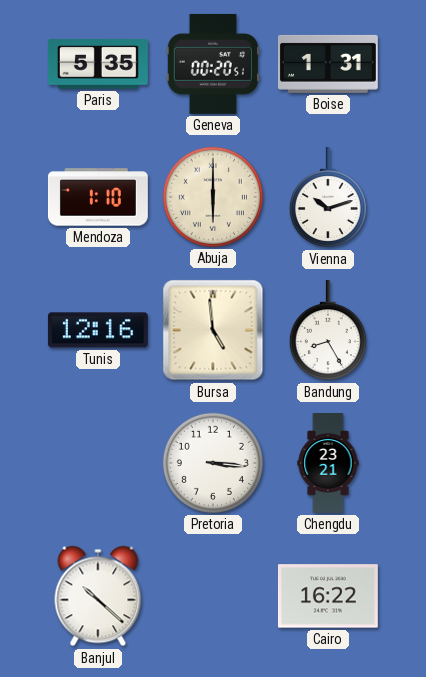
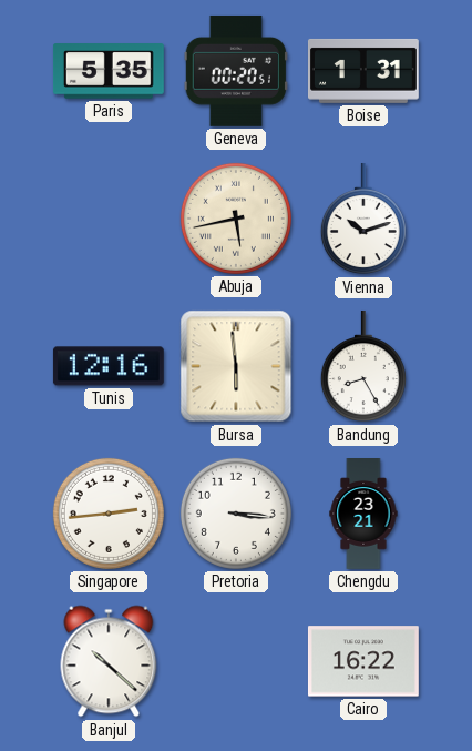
Mendoza: 1:10 -> none (98, 197)
Abuja: 6:00 -> 5:43 (236, 219)
Bursa: 4:59 -> 5:59 (236, 366)
Singapore: none -> 2:44 (109, 514)
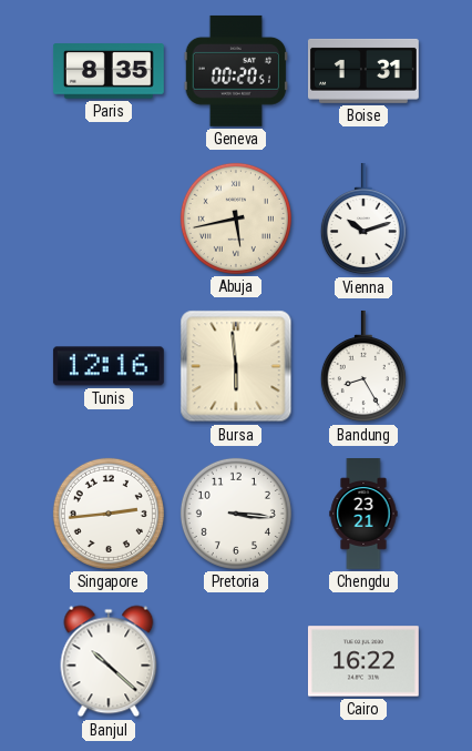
Paris: 5:35 -> 8:35 (109, 71)
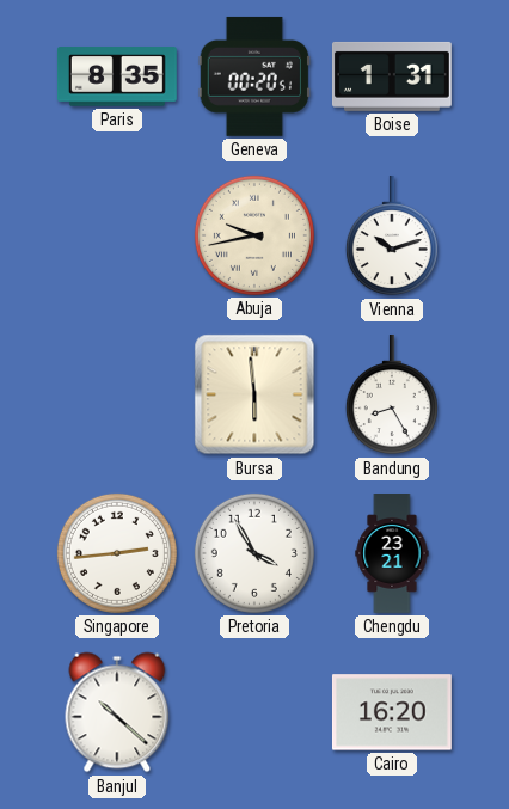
Abuja: 5:43 -> 9:43 (254, 235)
Tunis: 12:16 -> none (109, 366)
Pretoria: 3:16 -> 3:55 (254, 553)
Cairo: 16:22 -> 16:20 (392, 712)
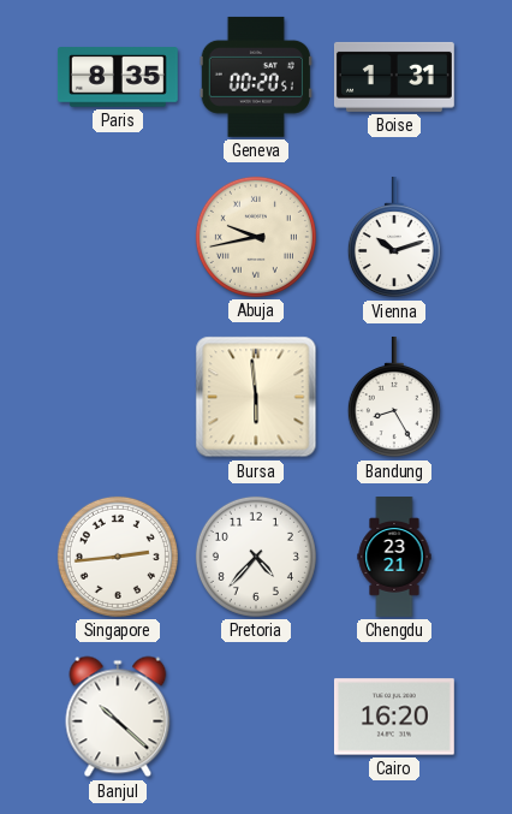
Pretoria: 3:55 -> 4:37 (256, 557)
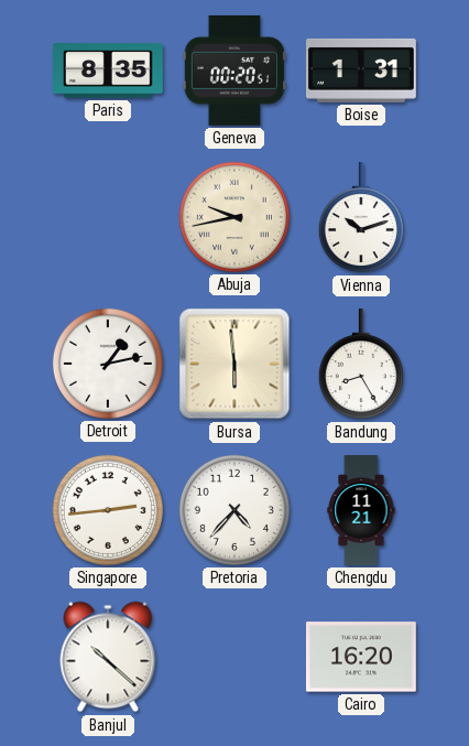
Detroit: none -> 1:13 (108, 364)
Chengdu: 23:21 -> 11:21 (361, 511)
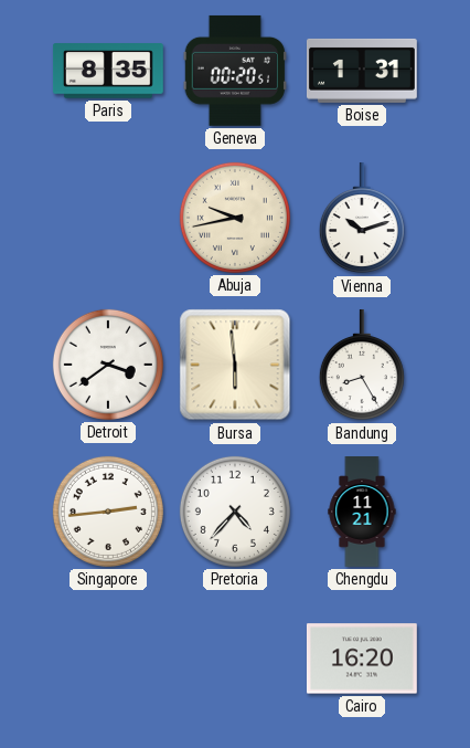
Detroit: 1:13 -> 3:39 (108, 365)
Banjul: 10:22 -> none (108, 657)
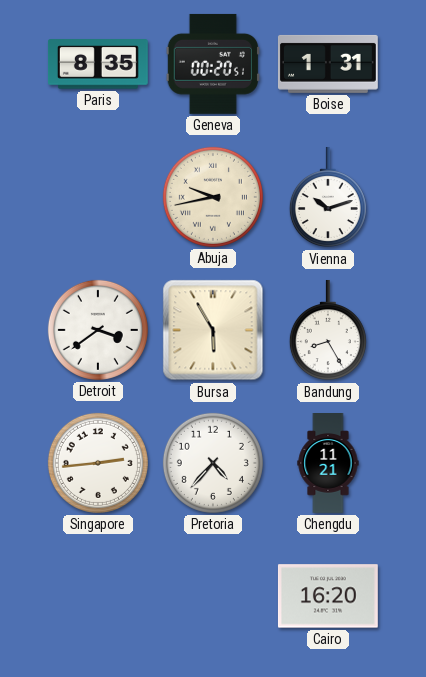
Bursa: 5:59 -> 5:55 (213, 330)
